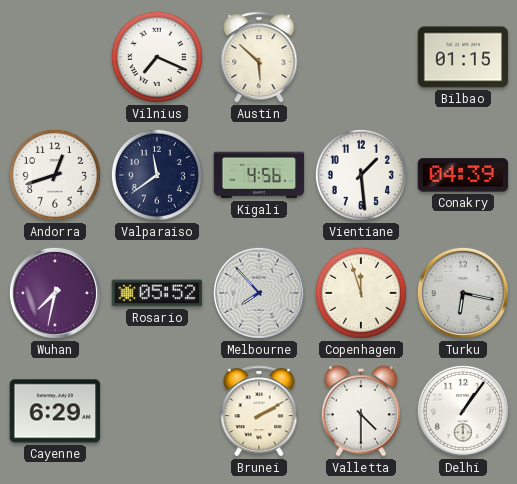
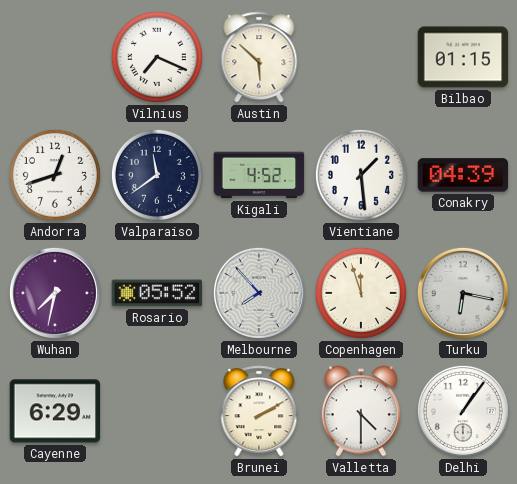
Kigali: 4:56 -> 4:52 (259, 175)
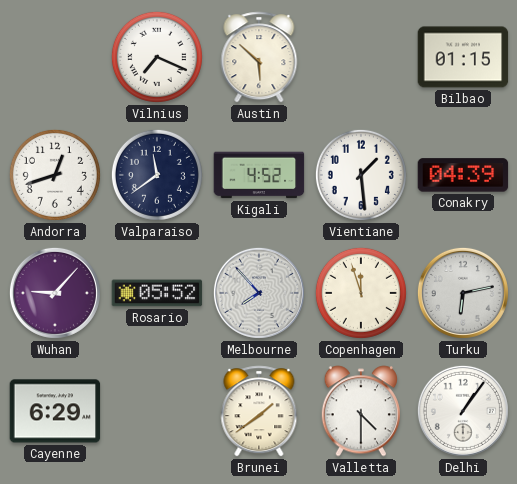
Wuhan: 7:32 -> 9:07 (55, 293)
Turku: 6:17 -> 6:13 (463, 293)
Brunei: 2:10 -> 1:39 (259, 411)
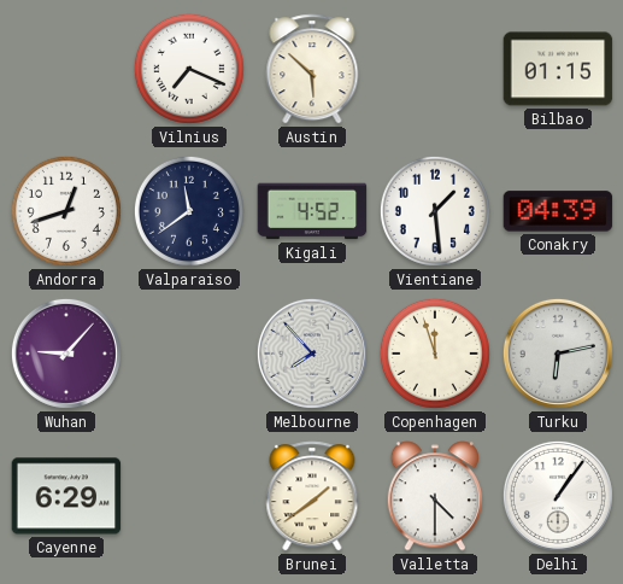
Rosario: 05:52 -> none (157, 293)
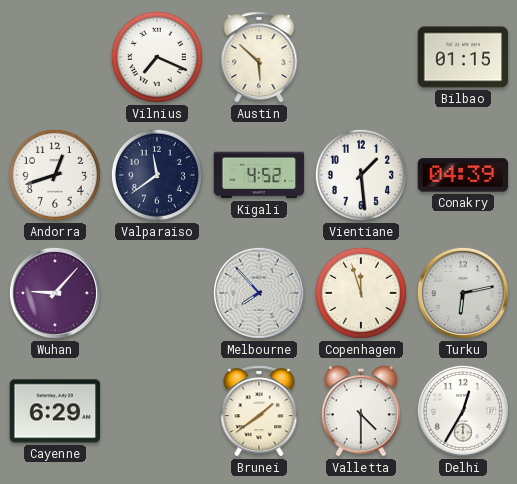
Delhi: 1:06 -> 12:35 (463, 411)
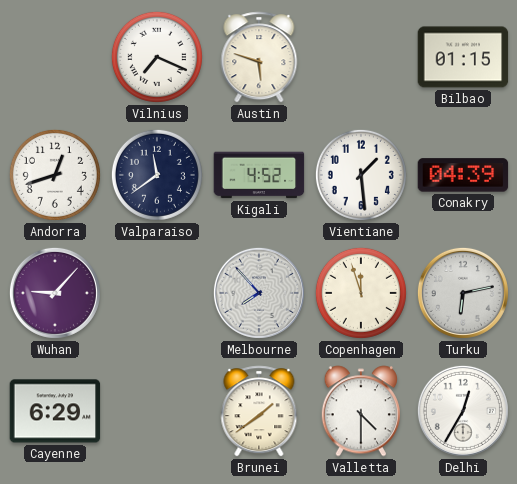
Austin: 5:52 -> 5:48 (259, 57)
